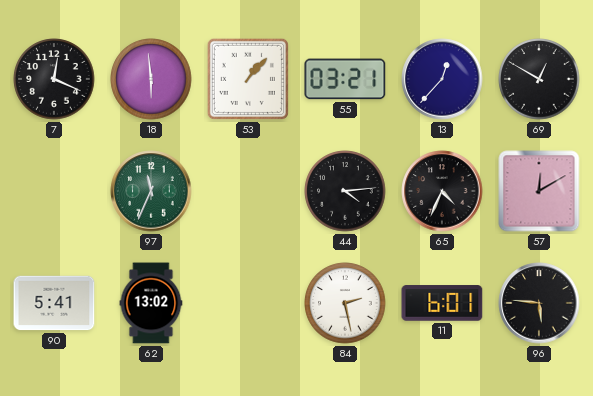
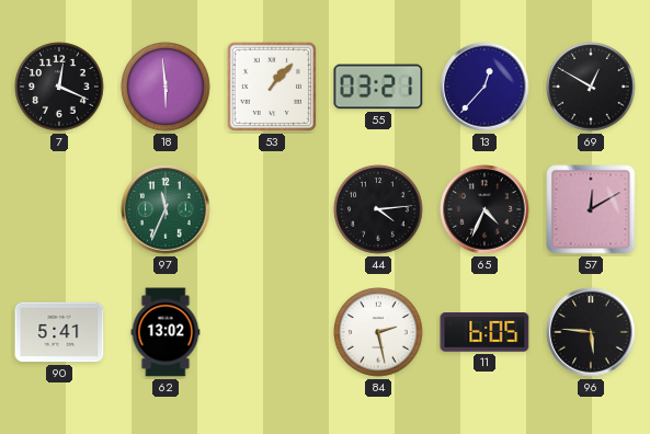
11: 6:01 -> 6:05 (484, 332)
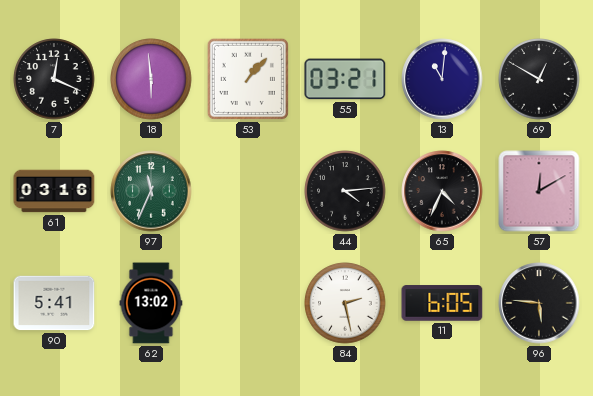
13: 12:37 -> 11:01 (442, 79)
61: none -> 03:16 (54, 191)
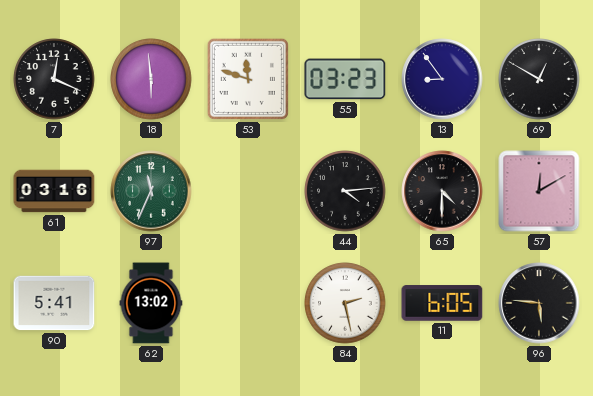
53: 1:07 -> 11:48 (248, 79)
55: 03:21 -> 03:23 (345, 79)
13: 11:01 -> 8:54 (442, 79)
65: 4:34 -> 4:30 (442, 191)
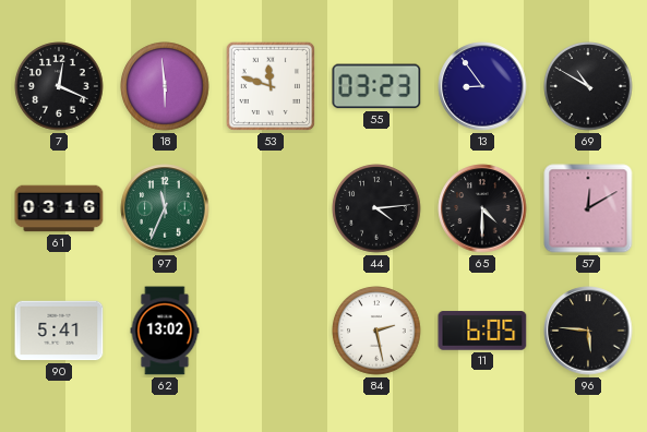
69: 12:50 -> 10:50 (588, 86)
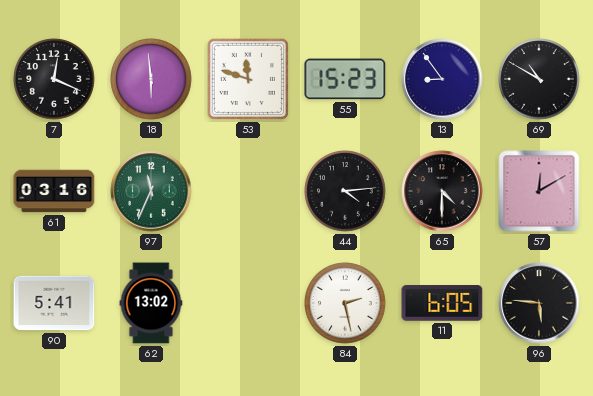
55: 03:23 -> 15:23 (345, 79)
